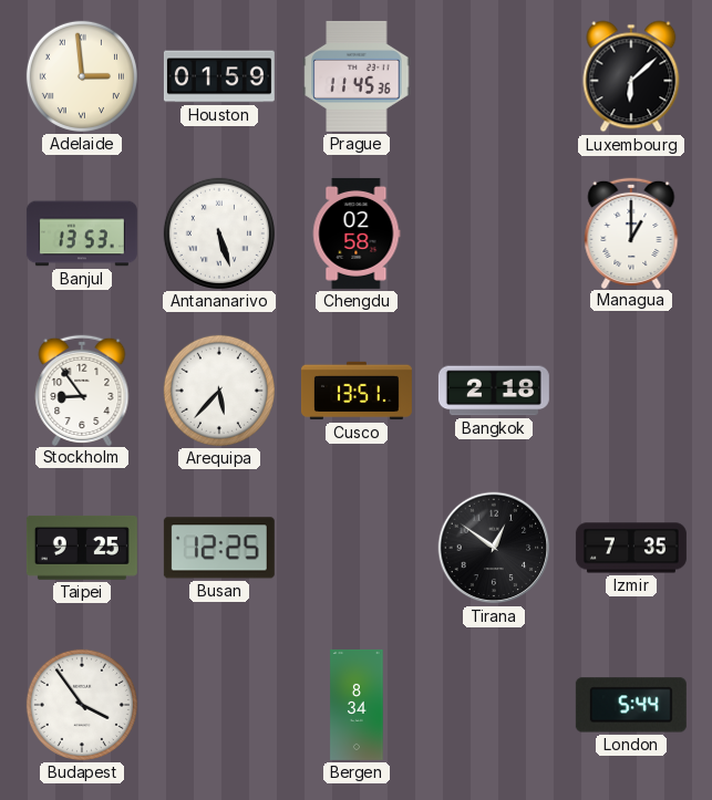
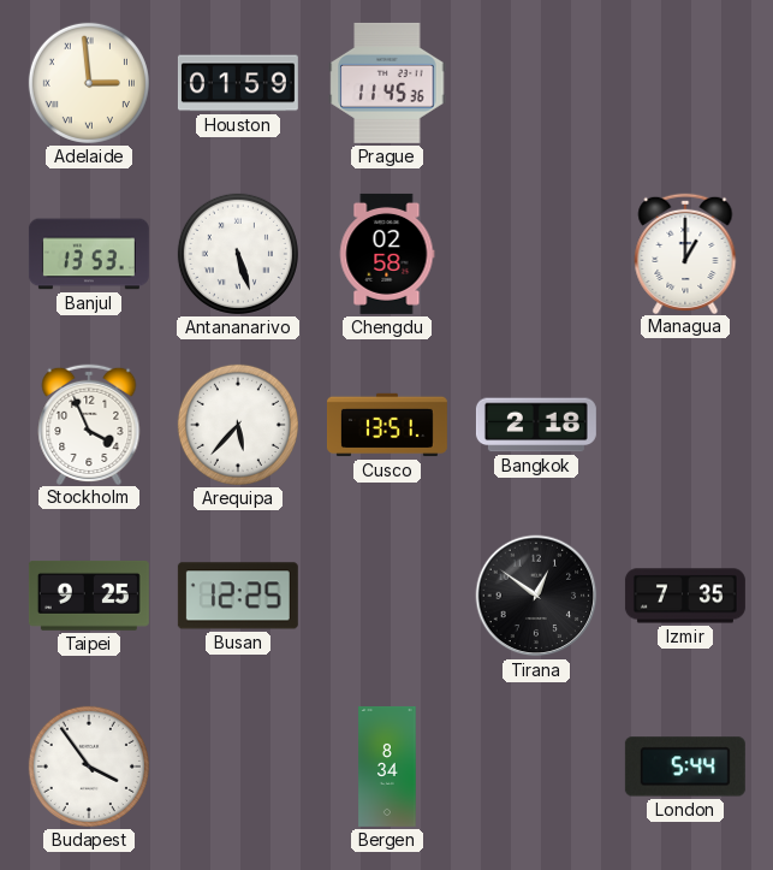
Luxembourg: 6:08 -> none (631, 76)
Stockholm: 8:54 -> 3:56 (89, 424)
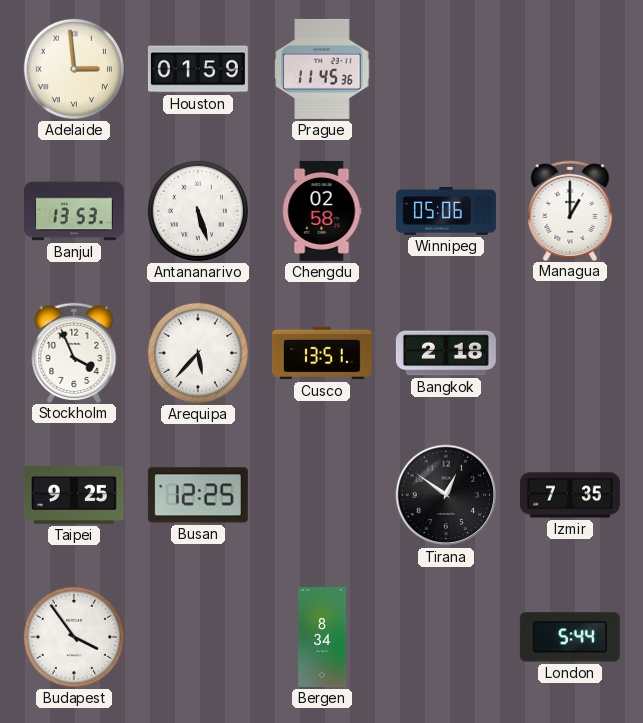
Winnipeg: none -> 05:06 (446, 211)
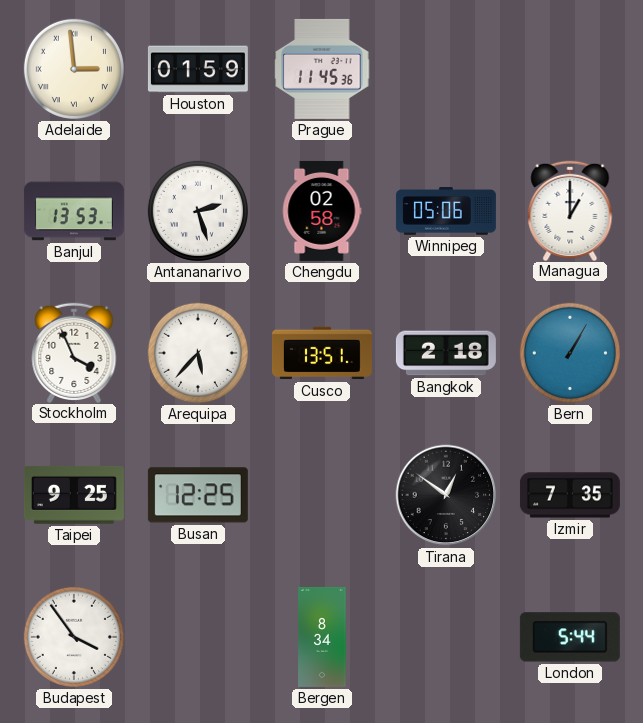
Antananarivo: 5:27 -> 2:27 (198, 211)
Bern: none -> 1:05 (570, 353)
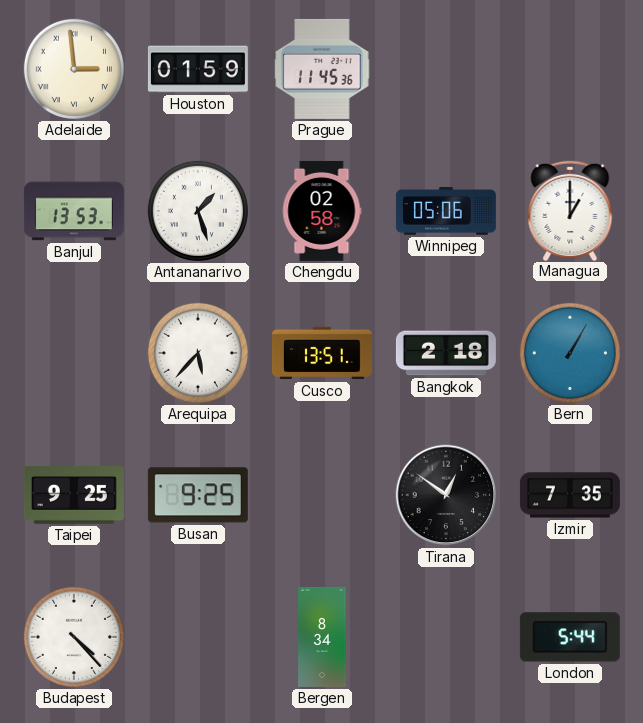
Antananarivo: 2:27 -> 1:27 (198, 211)
Stockholm: 3:56 -> none (74, 352)
Busan: 12:25 -> 9:25 (198, 495)
Budapest: 3:54 -> 4:23 (74, 637)
